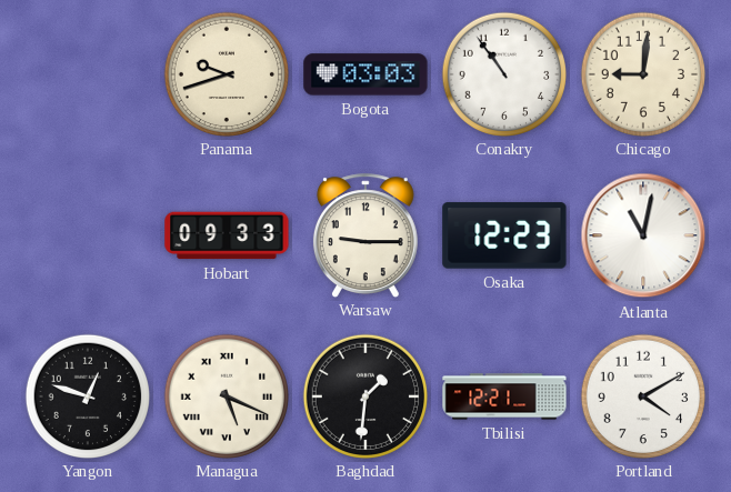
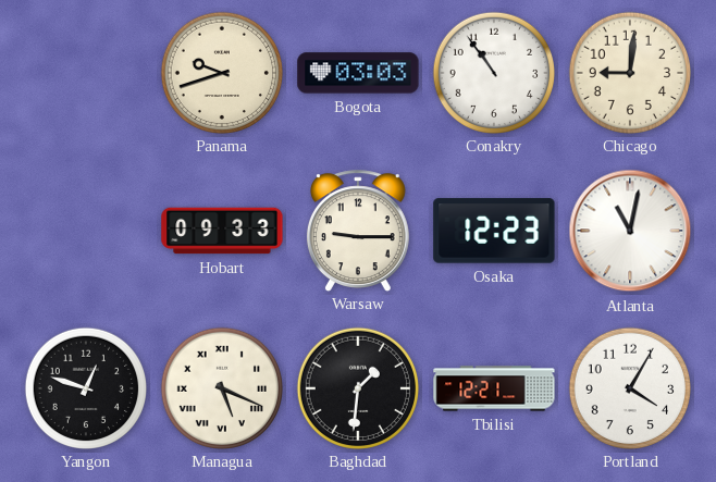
Portland: 4:10 -> 4:05 (629, 387)
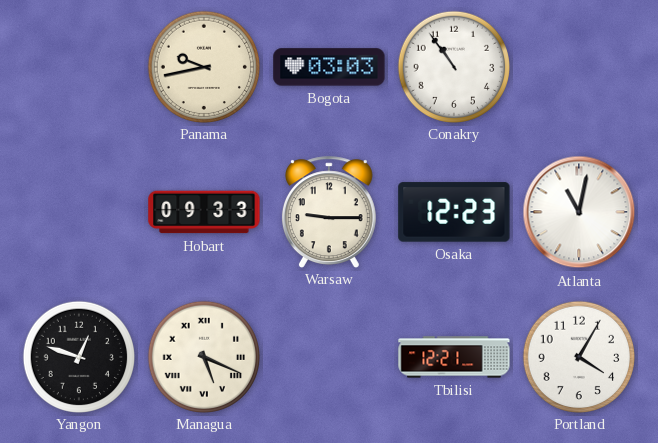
Panama: 9:42 -> 9:43 (203, 66)
Chicago: 9:01 -> none (629, 72)
Baghdad: 1:31 -> none (357, 387)
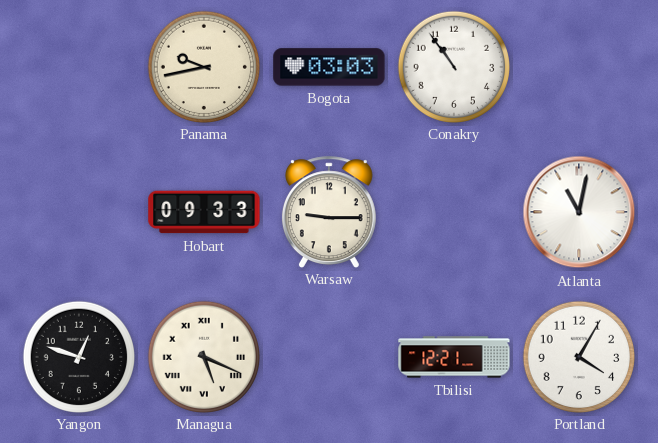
Osaka: 12:23 -> none (454, 212)
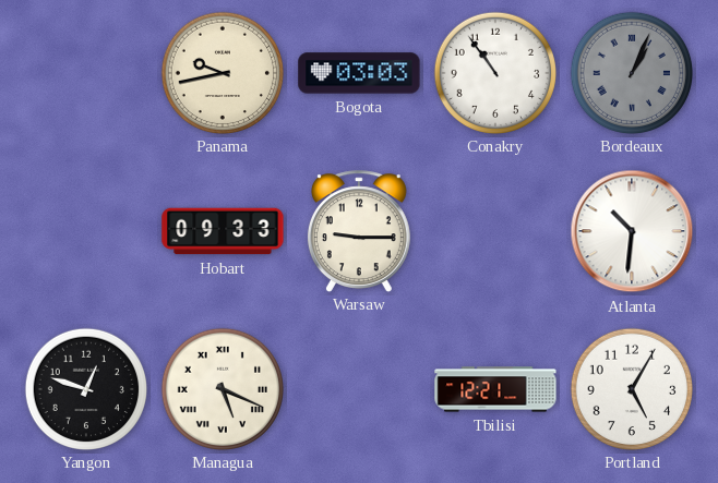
Bordeaux: none -> 1:04 (631, 72)
Atlanta: 11:02 -> 10:31 (632, 231)
Portland: 4:05 -> 5:05 (631, 388)
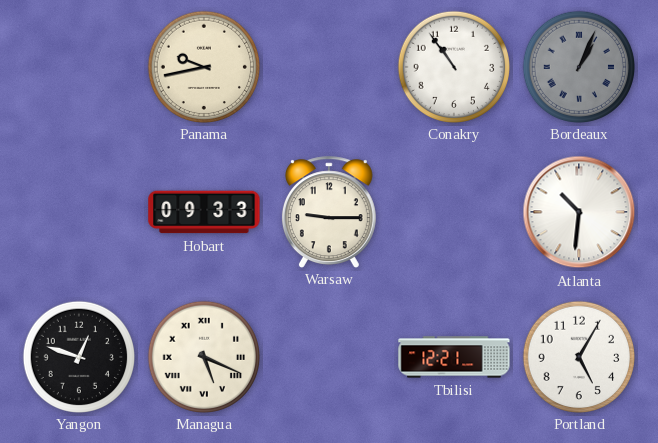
Bogota: 03:03 -> none (359, 73)
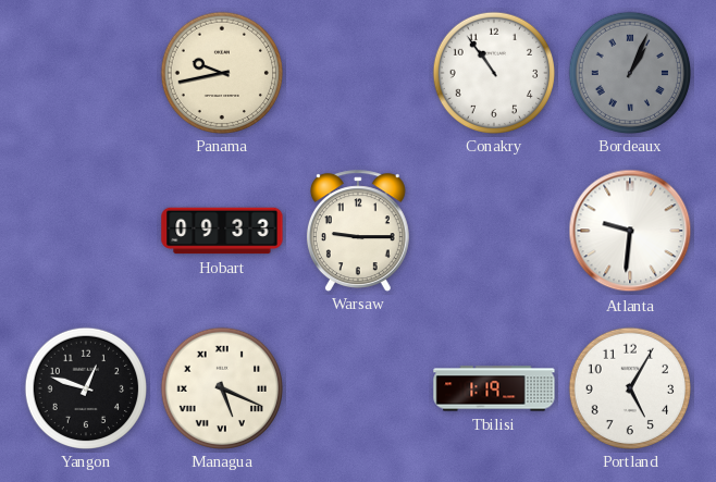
Atlanta: 10:31 -> 9:31 (630, 231)
Tbilisi: 12:21 -> 1:19 (494, 388)
